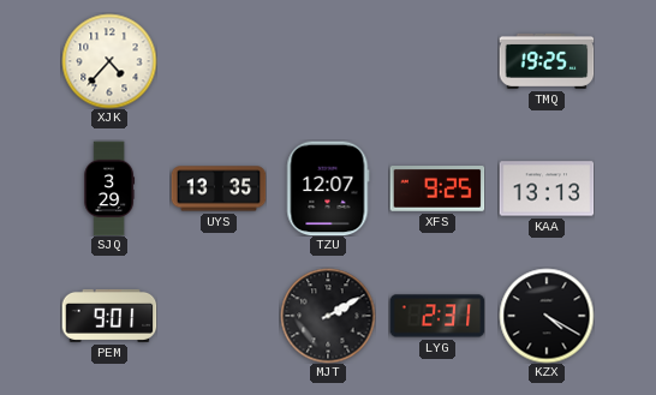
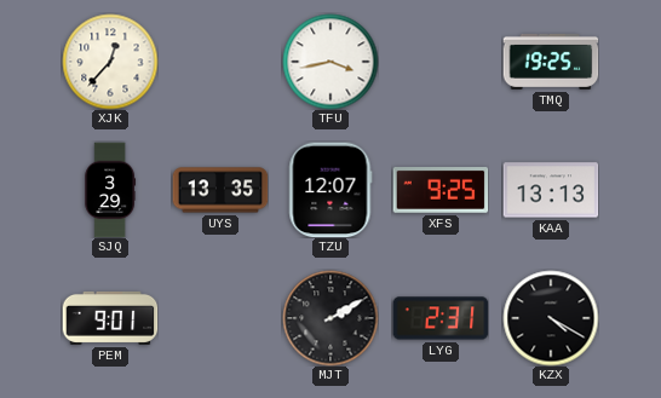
XJK: 4:37 -> 12:37 (110, 62)
TFU: none -> 3:43 (330, 62)
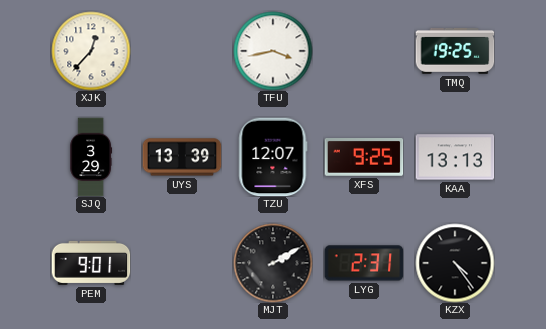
UYS: 13:35 -> 13:39 (182, 157)
KZX: 4:20 -> 4:24 (455, 263)
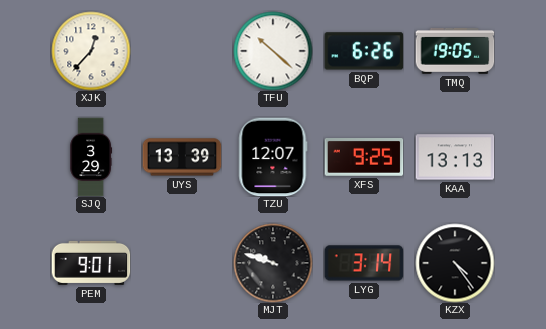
TFU: 3:43 -> 10:22 (273, 51)
BQP: none -> 6:26 (364, 51)
TMQ: 19:25 -> 19:05 (455, 51)
MJT: 2:10 -> 9:48 (273, 263)
LYG: 2:31 -> 3:14 (364, 263)
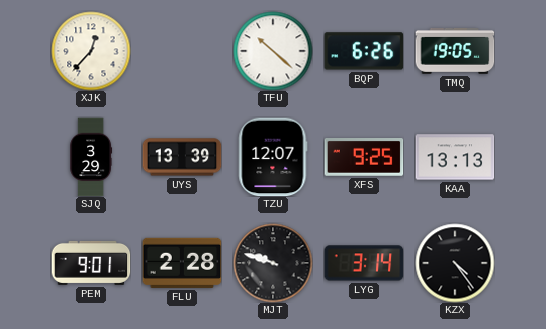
FLU: none -> 2:28 (182, 263)
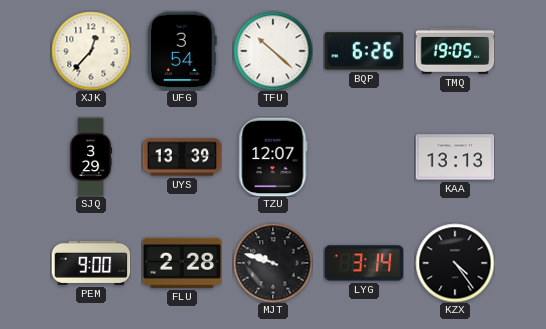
UFG: none -> 3:54 (182, 51)
XFS: 9:25 -> none (364, 158)
PEM: 9:01 -> 9:00 (91, 263)
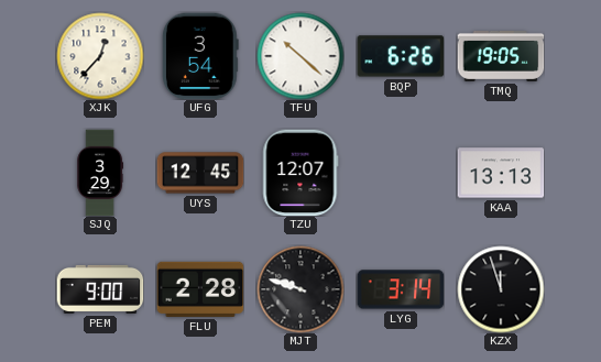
UYS: 13:39 -> 12:45 (200, 173)
KZX: 4:24 -> 11:57 (501, 289)
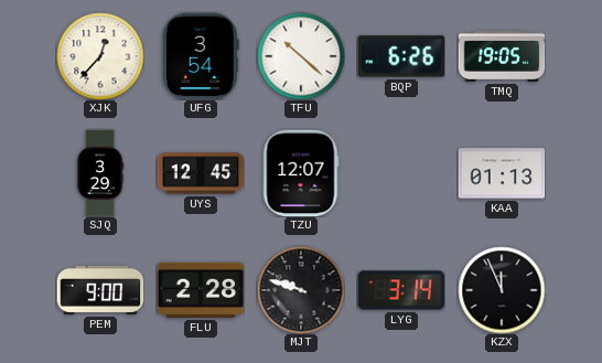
KAA: 13:13 -> 01:13 (502, 173)
KZX: 11:57 -> 11:56 (502, 290)
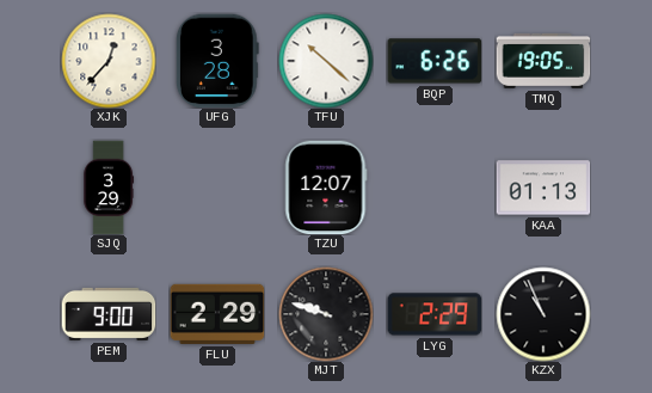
UFG: 3:54 -> 3:28 (217, 61)
UYS: 12:45 -> none (201, 173)
FLU: 2:28 -> 2:29 (217, 314)
LYG: 3:14 -> 2:29 (435, 314)
KZX: 11:56 -> 10:56 (543, 314)
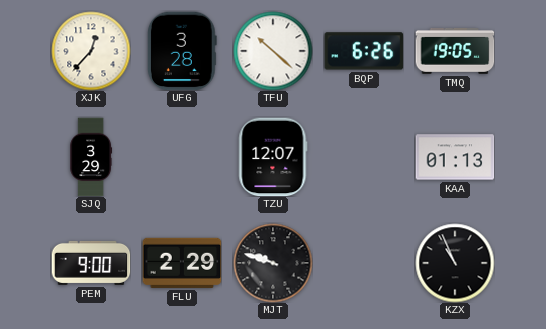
LYG: 2:29 -> none (435, 314)
